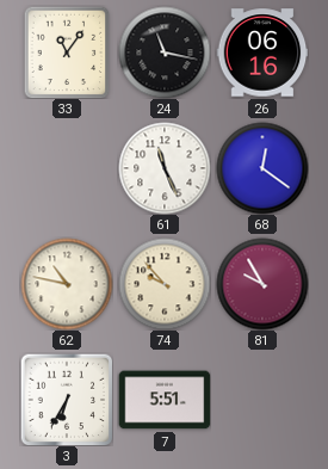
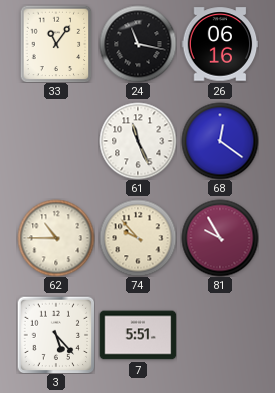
62: 10:47 -> 10:45 (56, 238)
3: 6:35 -> 5:23 (56, 335)
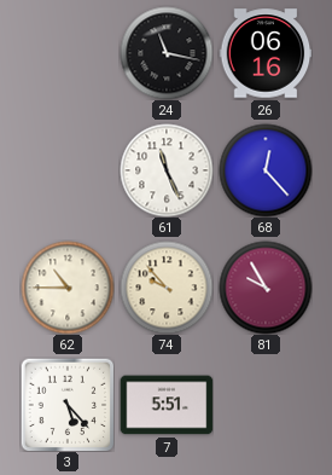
33: 11:06 -> none (56, 44)
68: 12:21 -> 12:23 (266, 170)
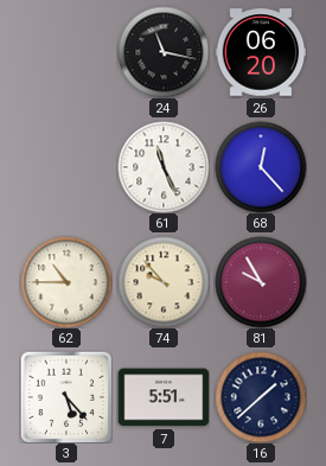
26: 06:16 -> 06:20 (261, 52)
16: none -> 1:38 (261, 397)
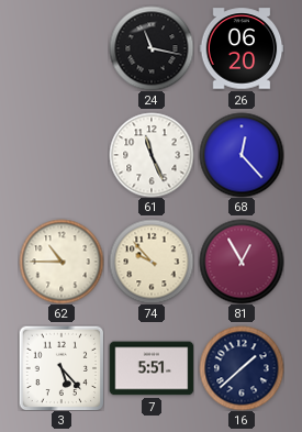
81: 9:55 -> 12:55 (242, 262)
